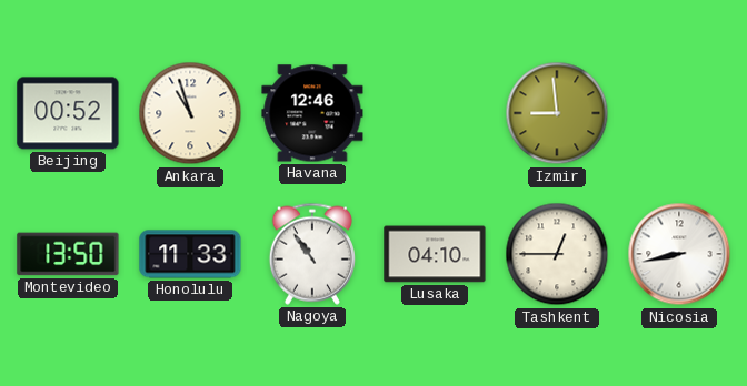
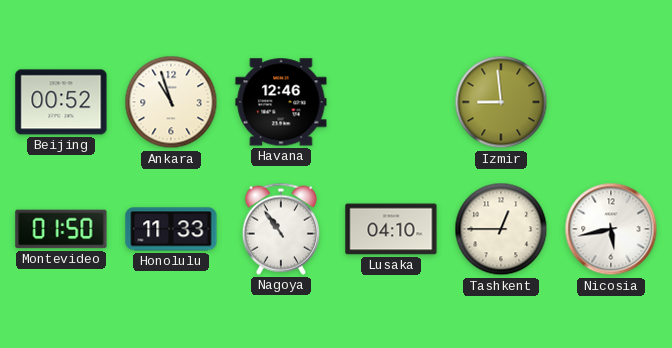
Montevideo: 13:50 -> 01:50 (61, 229)
Nicosia: 8:43 -> 5:43 (611, 229)
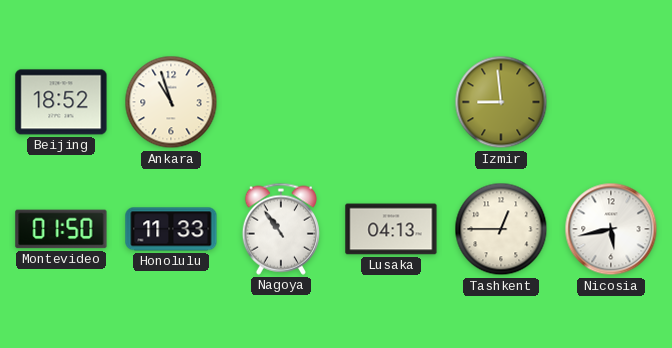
Beijing: 00:52 -> 18:52 (61, 102)
Havana: 12:46 -> none (281, 102)
Lusaka: 04:10 -> 04:13 (391, 229)
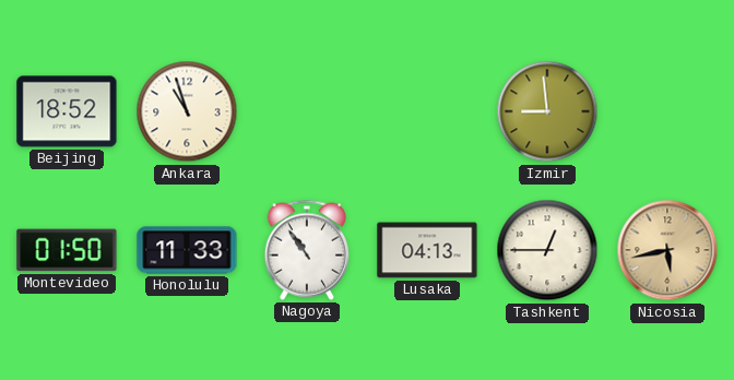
Nicosia dial: white -> champagne (667, 250)
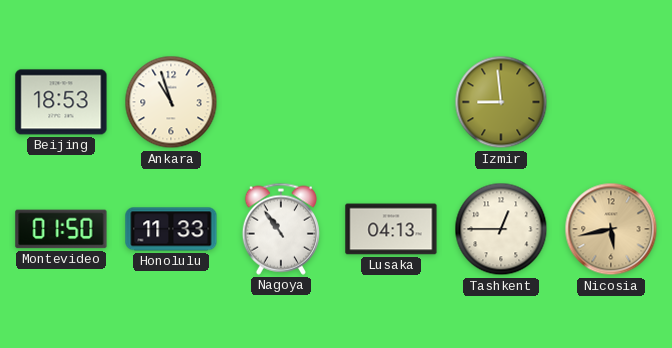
Beijing: 18:52 -> 18:53 (61, 102)
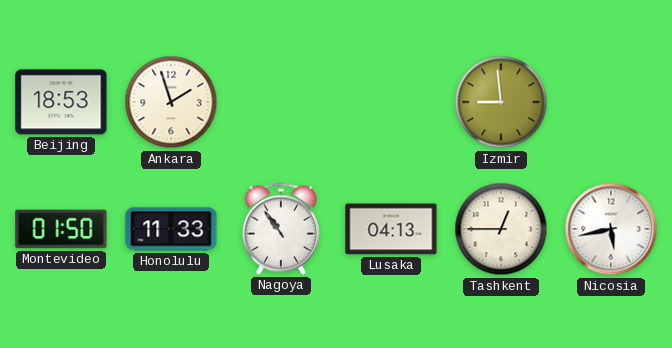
Ankara: 10:57 -> 1:57 (171, 102)
Nicosia dial: champagne -> white (611, 229)
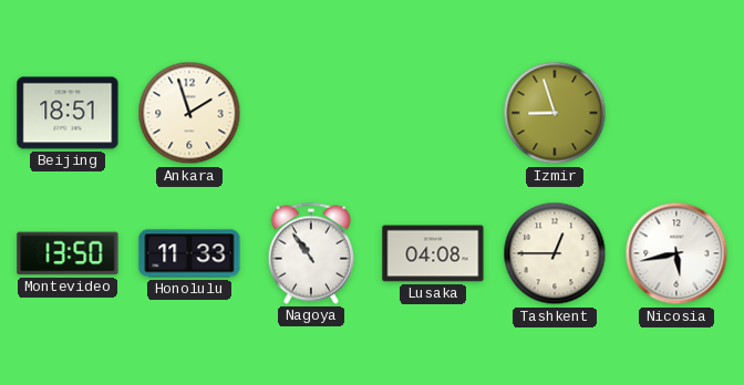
Beijing: 18:53 -> 18:51 (68, 113)
Izmir: 8:59 -> 8:57 (555, 113)
Montevideo: 01:50 -> 13:50 (68, 253)
Lusaka: 04:13 -> 04:08 (433, 253)
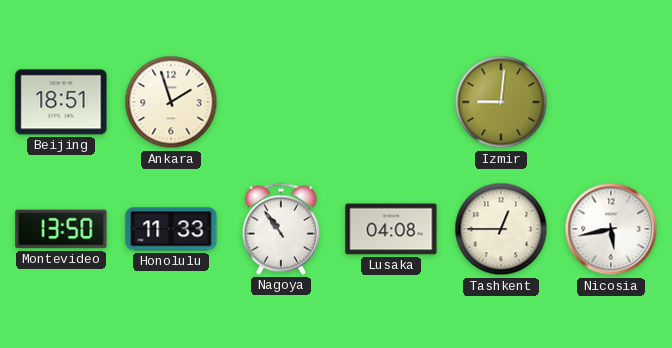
Izmir: 8:57 -> 9:01 (501, 102)
